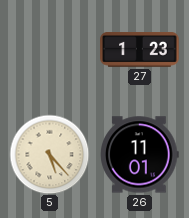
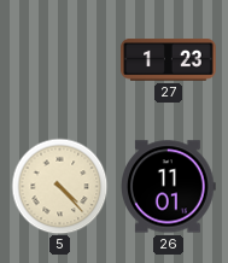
5: 5:23 -> 4:23 (59, 186)
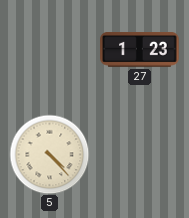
26: 11:01 -> none (169, 187)
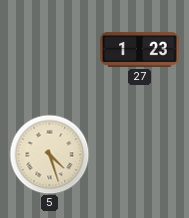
5: 4:23 -> 4:27 (49, 154)
